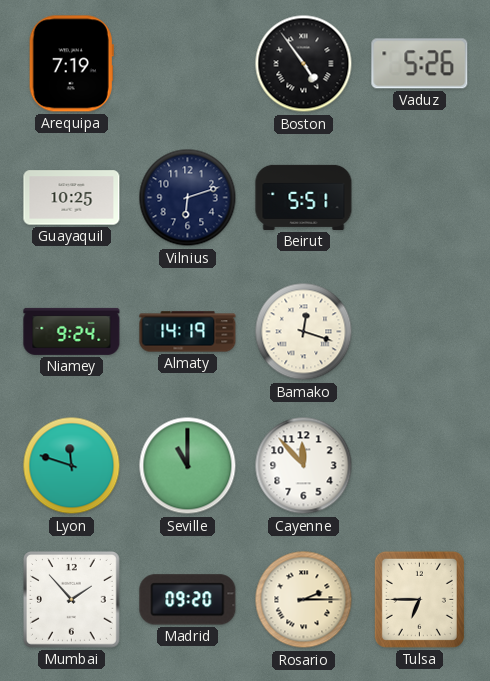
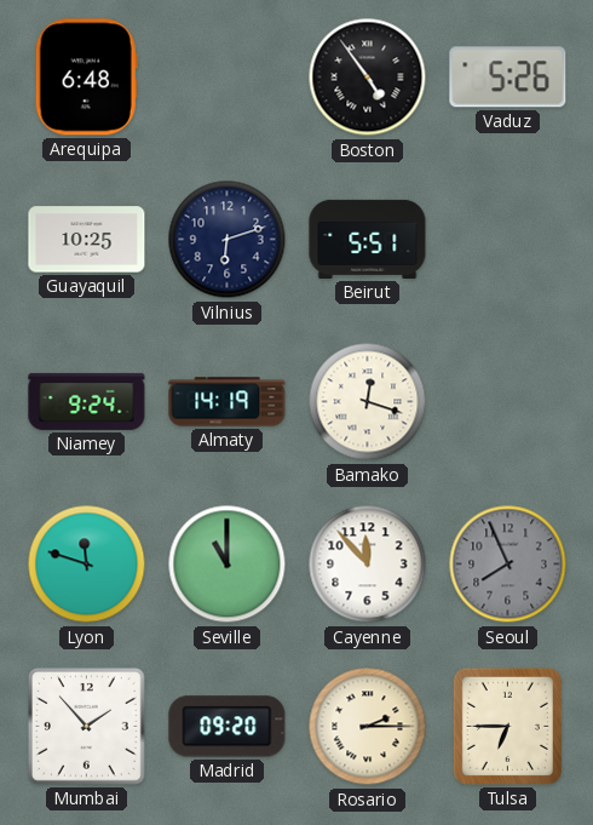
Arequipa: 7:19 -> 6:48 (86, 78)
Seoul: none -> 7:56 (508, 565)
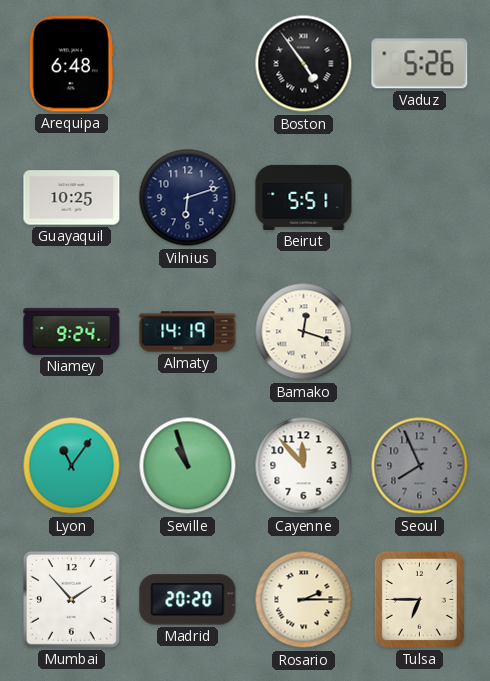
Lyon: 11:48 -> 11:06 (72, 466)
Seville: 11:00 -> 10:57 (188, 466)
Madrid: 09:20 -> 20:20 (188, 600)
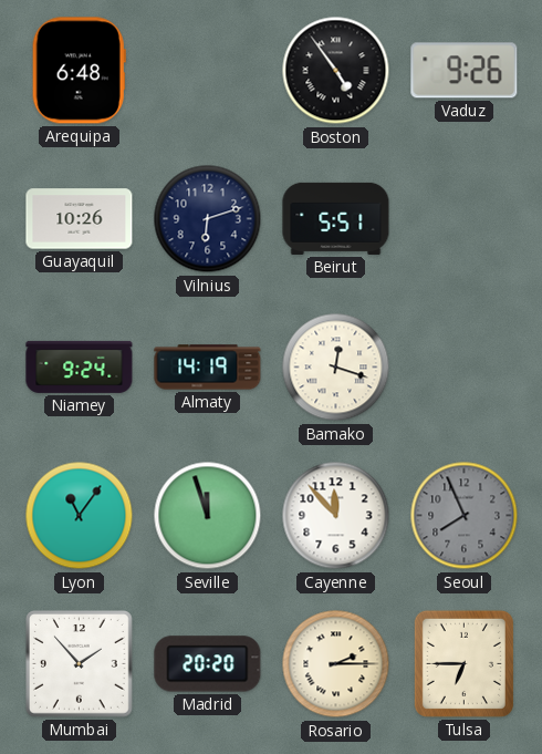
Vaduz: 5:26 -> 9:26 (465, 71)
Guayaquil: 10:25 -> 10:26 (80, 219)
Seville: 10:57 -> 11:57 (208, 516)
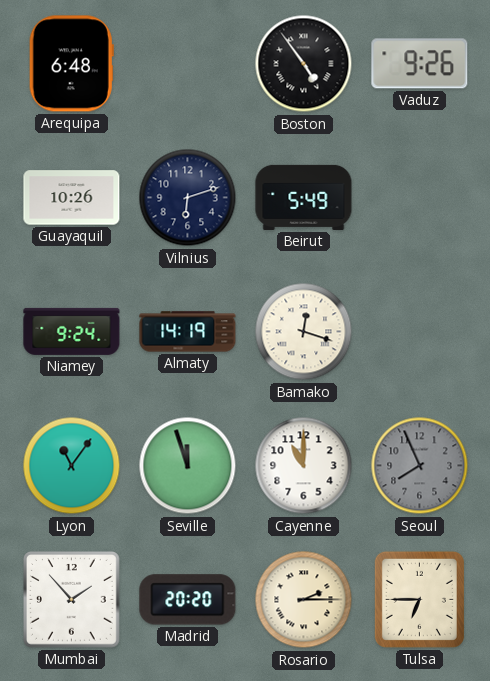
Beirut: 5:51 -> 5:49 (304, 197)
Cayenne: 11:53 -> 11:00 (304, 466)
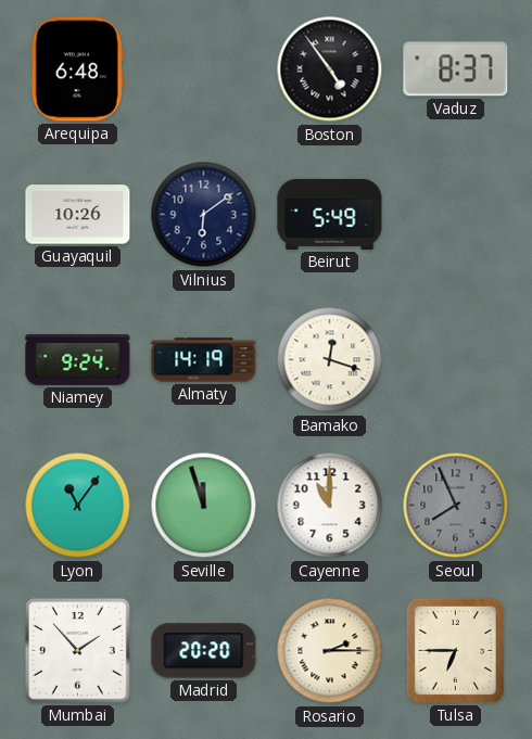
Vaduz: 9:26 -> 8:37 (456, 69)
Vilnius: 6:12 -> 6:09 (204, 215)
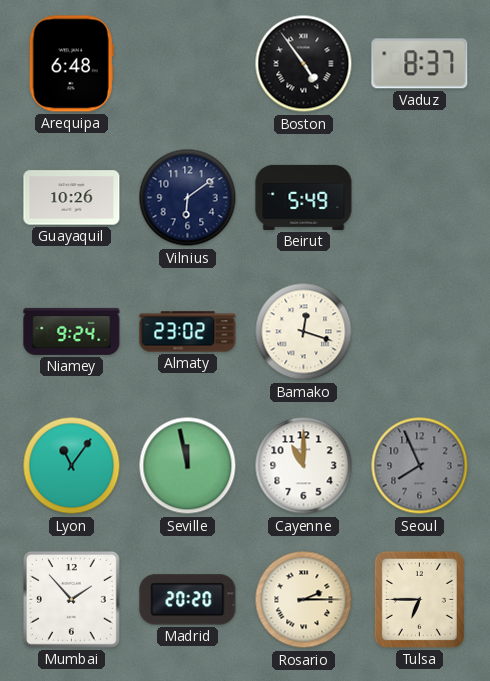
Almaty: 14:19 -> 23:02 (188, 332)
Seville: 11:57 -> 11:58 (188, 466)
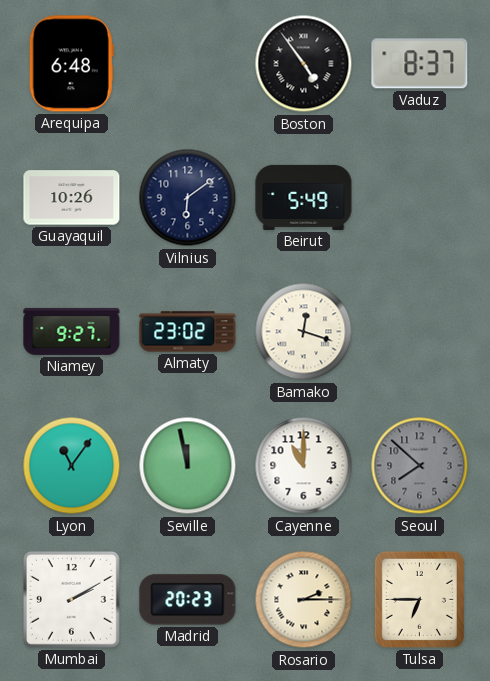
Niamey: 9:24 -> 9:27 (72, 331)
Seoul: 7:56 -> 7:52 (420, 466)
Mumbai: 1:53 -> 2:10 (72, 600)
Madrid: 20:20 -> 20:23 (188, 600)
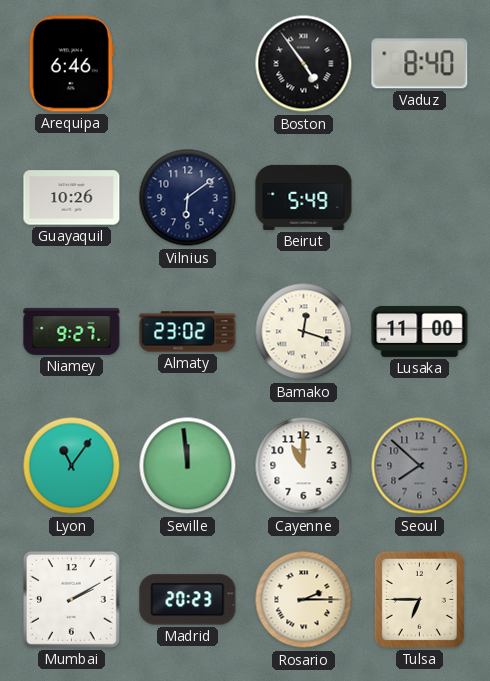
Arequipa: 6:48 -> 6:46 (71, 64)
Vaduz: 8:37 -> 8:40 (420, 64)
Lusaka: none -> 11:00 (420, 331)
Seville: 11:58 -> 11:59 (188, 466)
